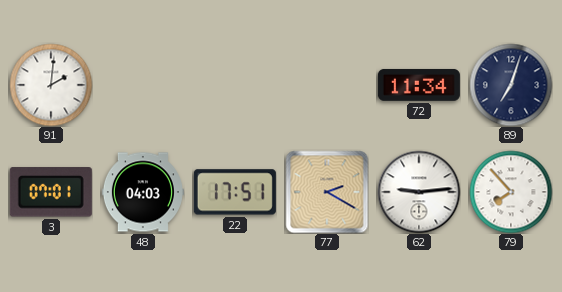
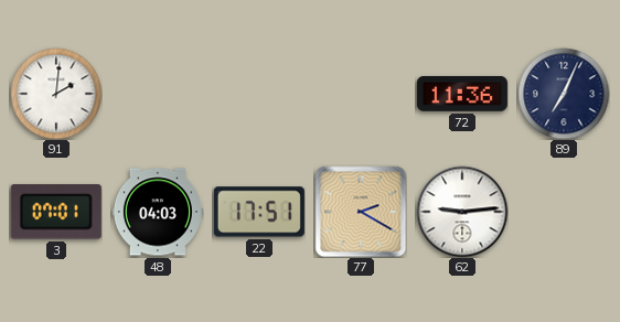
72: 11:34 -> 11:36 (462, 94)
89: 7:03 -> 7:04 (564, 94)
79: 7:53 -> none (511, 192)
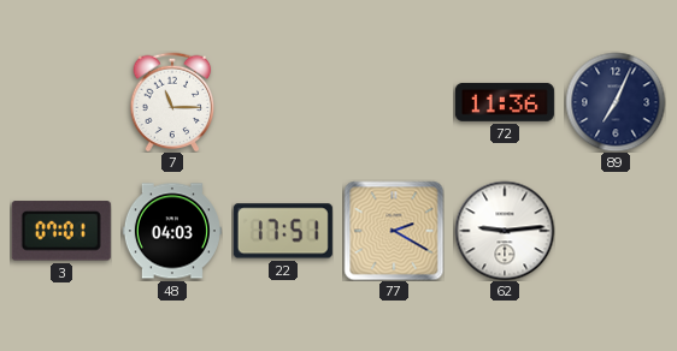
91: 2:01 -> none (56, 94)
7: none -> 11:15 (172, 102)
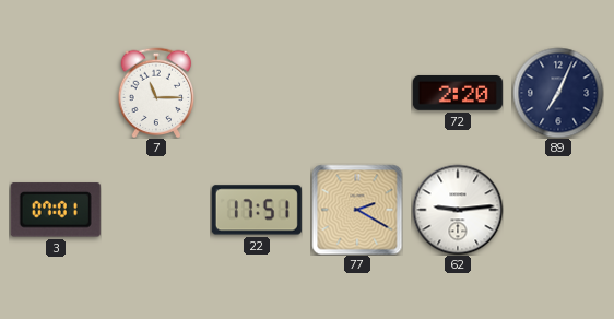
72: 11:36 -> 2:20 (458, 93)
48: 04:03 -> none (172, 231)
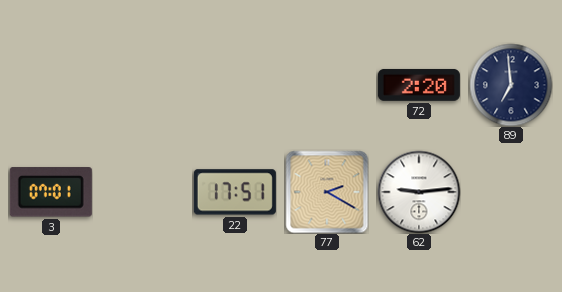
7: 11:15 -> none (156, 93)
89: 7:04 -> 6:59 (511, 85)
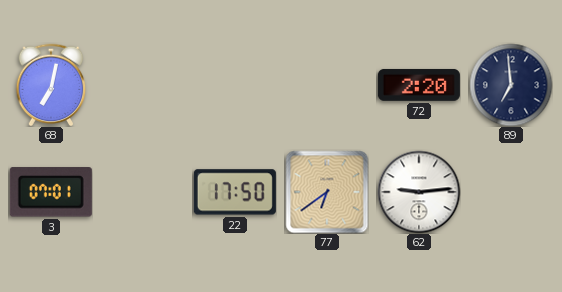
68: none -> 7:02 (51, 85)
22: 17:51 -> 17:50 (235, 192)
77: 2:20 -> 6:39 (327, 192)
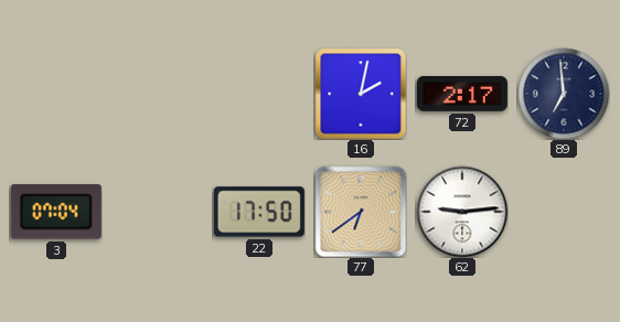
68: 7:02 -> none (51, 85)
16: none -> 2:02 (361, 94)
72: 2:20 -> 2:17 (462, 94)
3: 07:01 -> 07:04 (56, 212)
